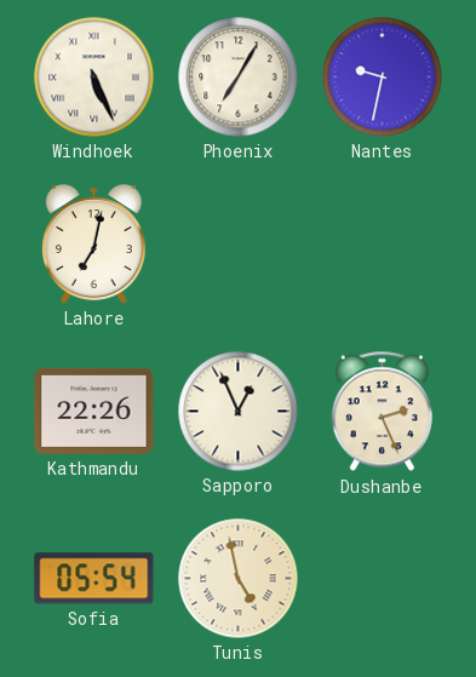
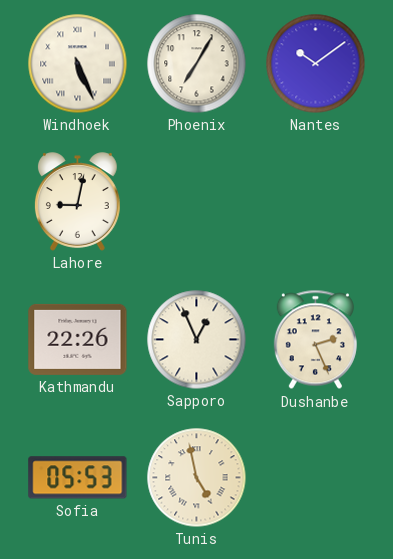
Nantes: 9:32 -> 10:09 (316, 64)
Lahore: 7:02 -> 9:02 (77, 202)
Sofia: 05:54 -> 05:53 (78, 478)
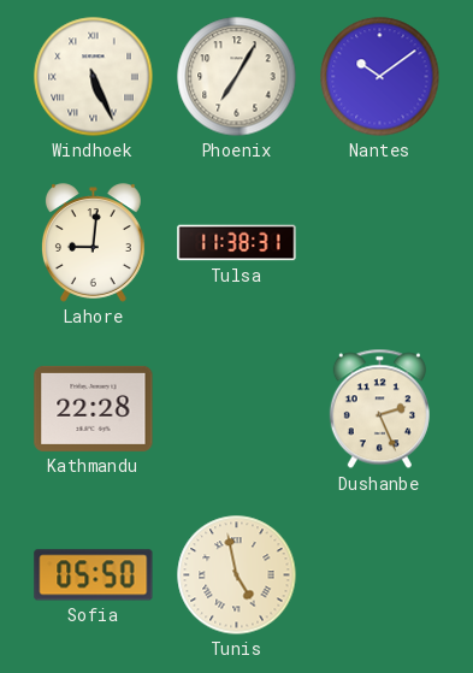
Lahore: 9:02 -> 9:01 (93, 243)
Tulsa: none -> 11:38 (237, 243)
Kathmandu: 22:26 -> 22:28 (94, 408)
Sapporo: 12:56 -> none (197, 340)
Sofia: 05:53 -> 05:50 (94, 575)
